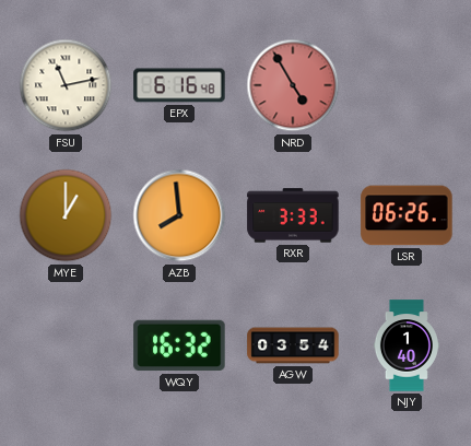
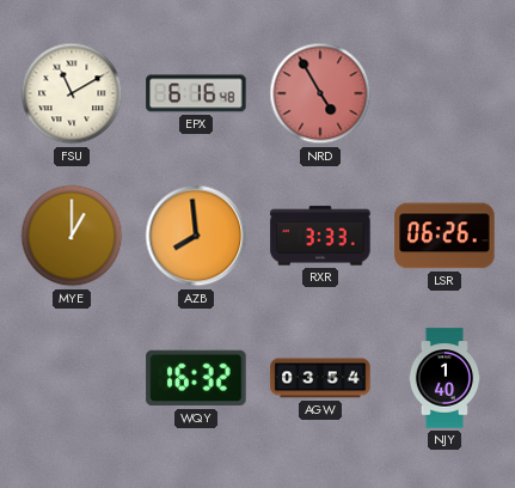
FSU: 11:13 -> 11:10 (72, 93)
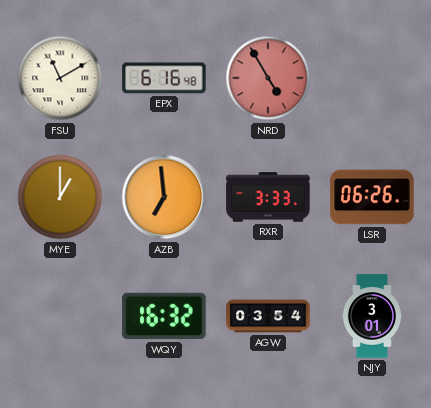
AZB: 7:59 -> 6:59 (164, 197)
NJY: 1:40 -> 3:01 (372, 316)
